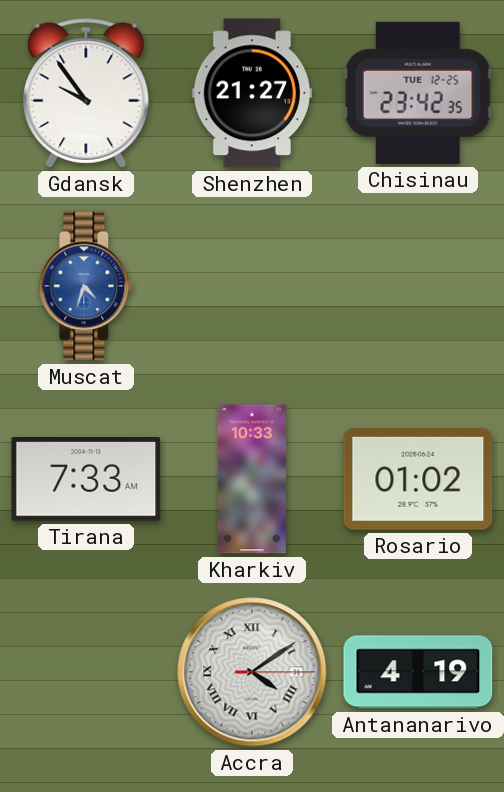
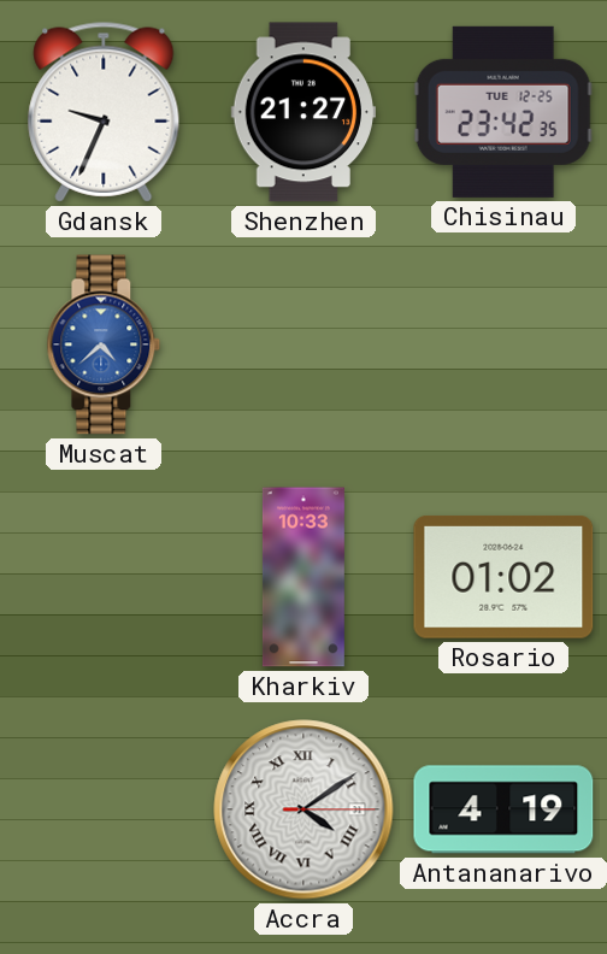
Gdansk: 9:54 -> 9:34 (104, 112)
Muscat: 4:33 -> 4:38 (104, 344)
Tirana: 7:33 -> none (86, 479)
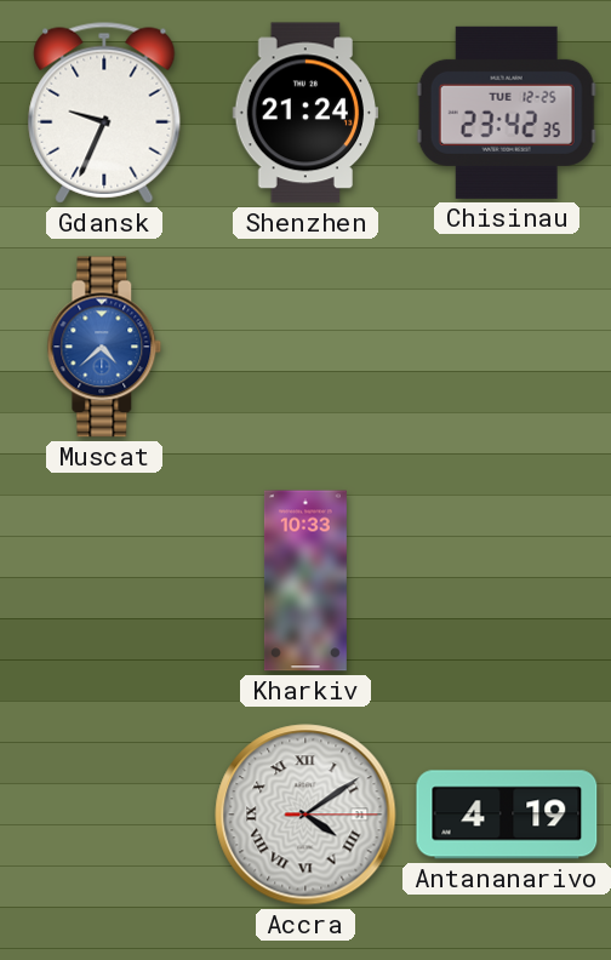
Shenzhen: 21:27 -> 21:24 (304, 113)
Rosario: 01:02 -> none (503, 577)
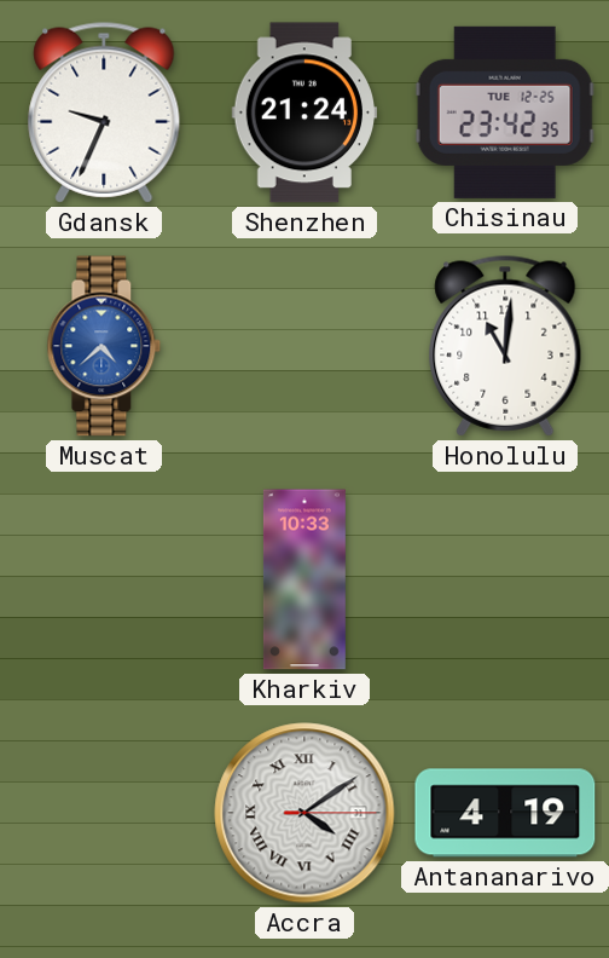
Honolulu: none -> 11:01 (505, 346)
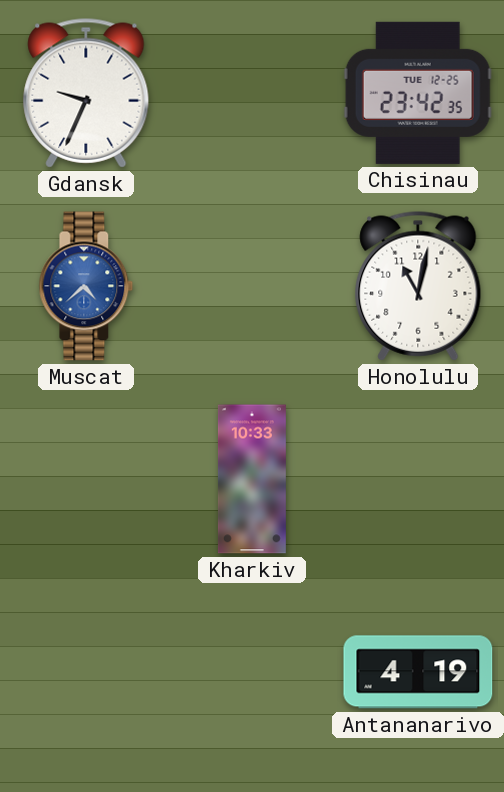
Shenzhen: 21:24 -> none (303, 112)
Honolulu: 11:01 -> 11:02 (418, 286)
Accra: 4:09 -> none (304, 813)
